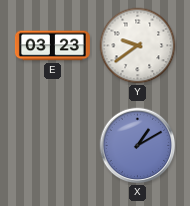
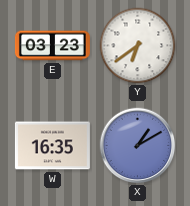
Y: 9:39 -> 6:39 (138, 46)
W: none -> 16:35 (52, 146)
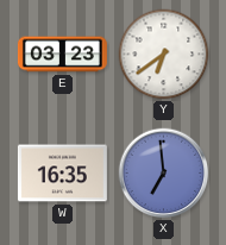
X: 1:10 -> 6:59 (164, 174)
